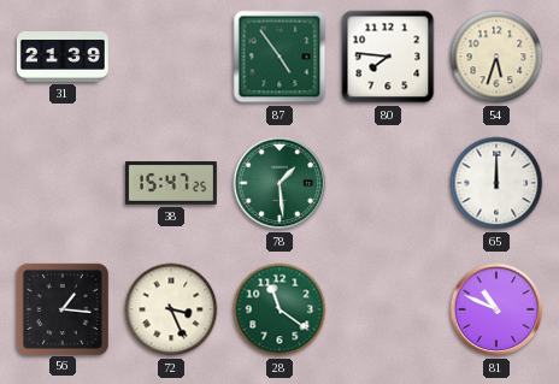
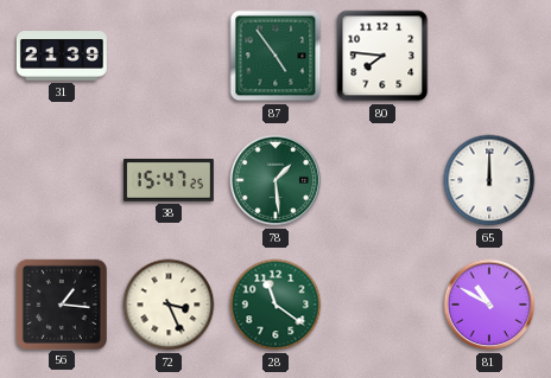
54: 5:33 -> none (496, 57)
81: 10:49 -> 10:50 (489, 305)
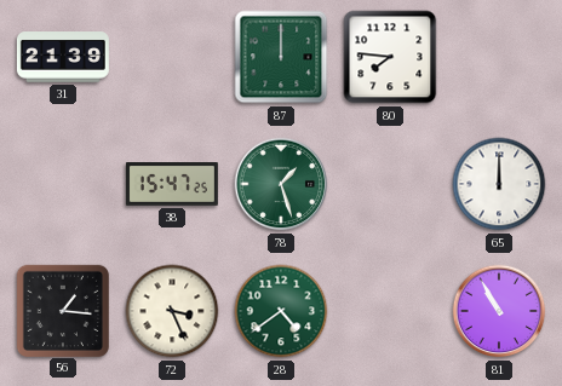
87: 4:54 -> 12:00 (281, 57)
78: 1:29 -> 1:27 (281, 184)
28: 11:21 -> 4:39 (281, 311)
81: 10:50 -> 10:55 (499, 311)
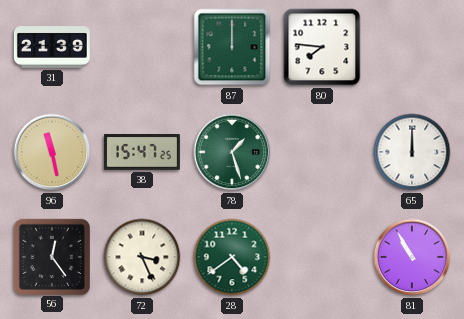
96: none -> 11:28 (52, 152)
56: 1:16 -> 12:24 (51, 256)
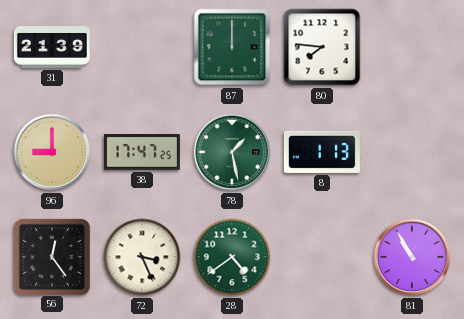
96: 11:28 -> 9:00 (52, 152)
38: 15:47 -> 17:47 (142, 153)
78: 1:27 -> 1:28 (232, 152)
8: none -> 1:13 (322, 152)
65: 12:00 -> none (412, 152)
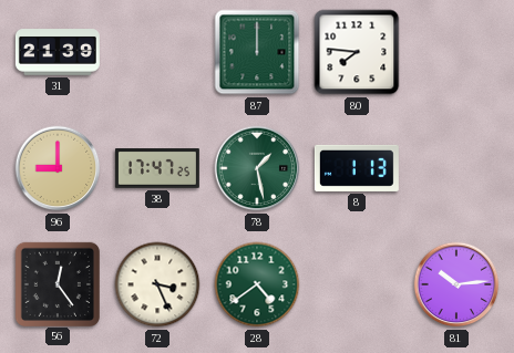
81: 10:55 -> 10:14 (456, 284)
